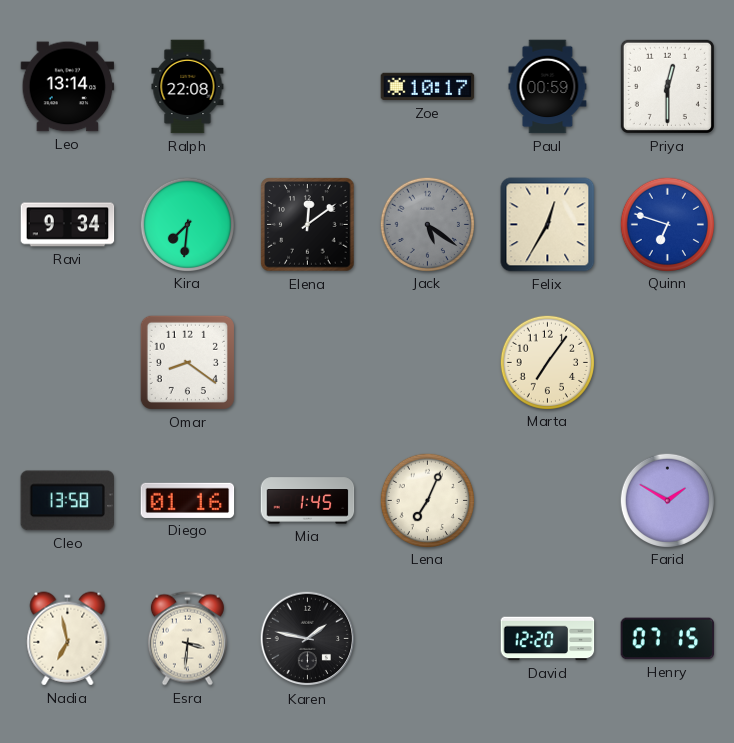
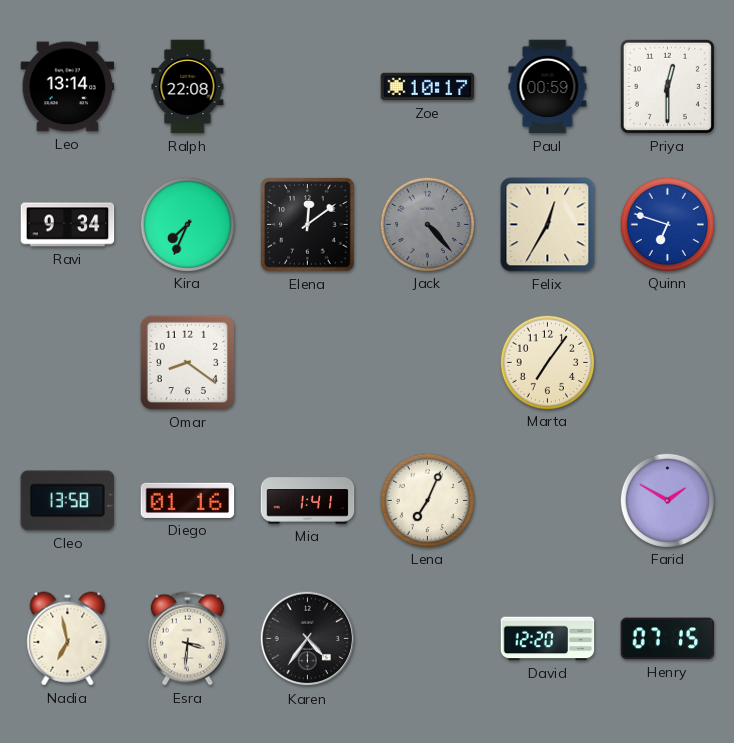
Kira: 7:31 -> 7:34 (187, 224)
Jack: 5:21 -> 4:23 (427, 224)
Mia: 1:45 -> 1:41 (308, 501)
Karen: 1:47 -> 4:36 (308, 639)
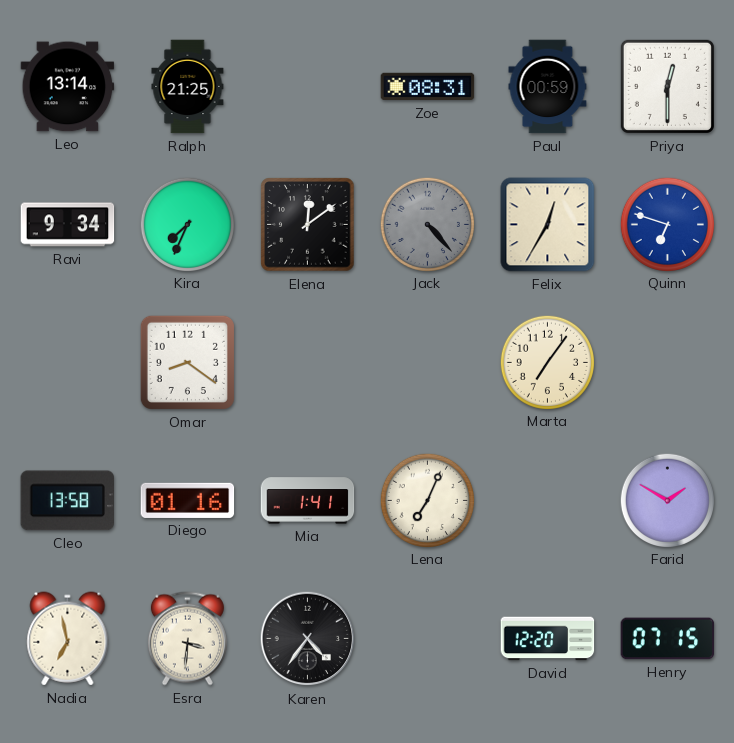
Ralph: 22:08 -> 21:25 (188, 87)
Zoe: 10:17 -> 08:31 (428, 87)
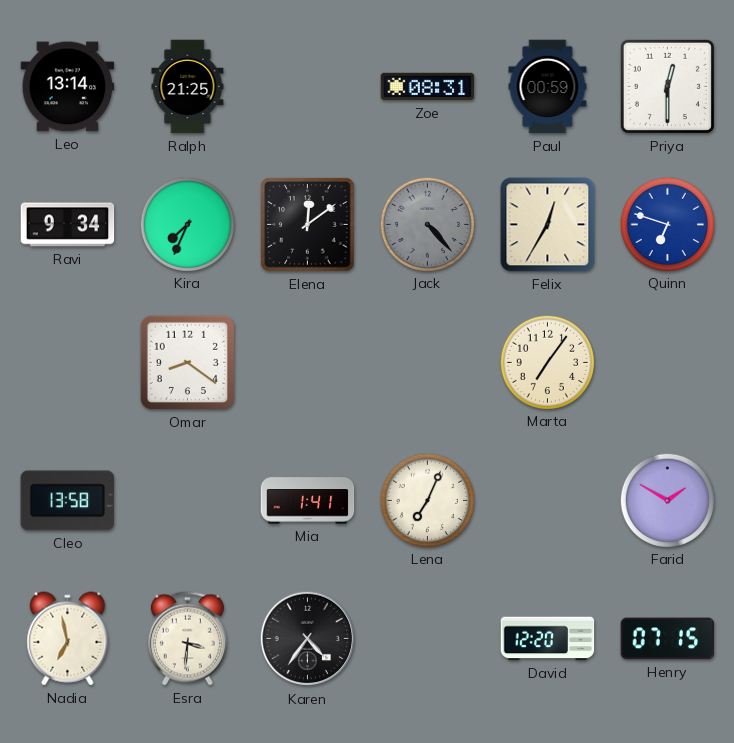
Diego: 01:16 -> none (188, 500)
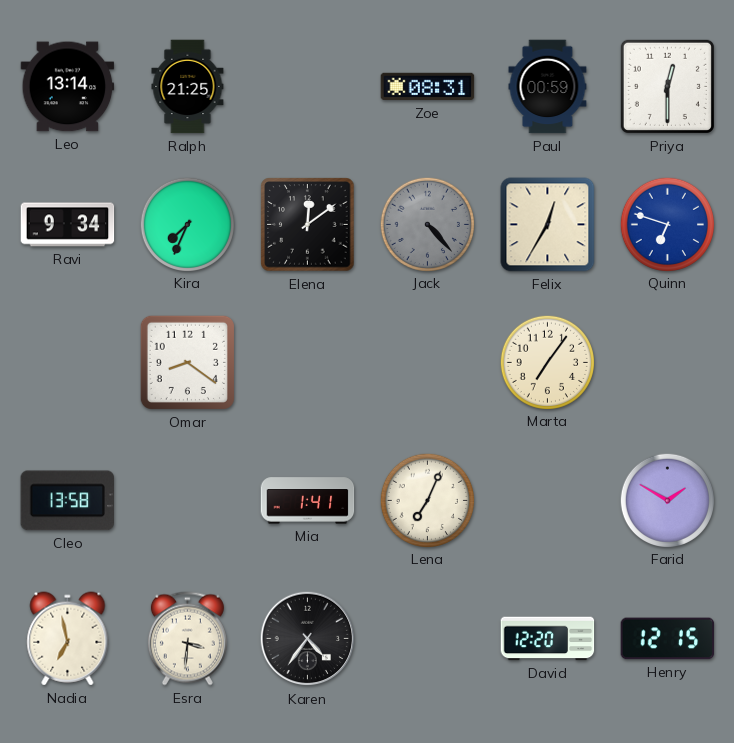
Henry: 07:15 -> 12:15 (668, 639)
